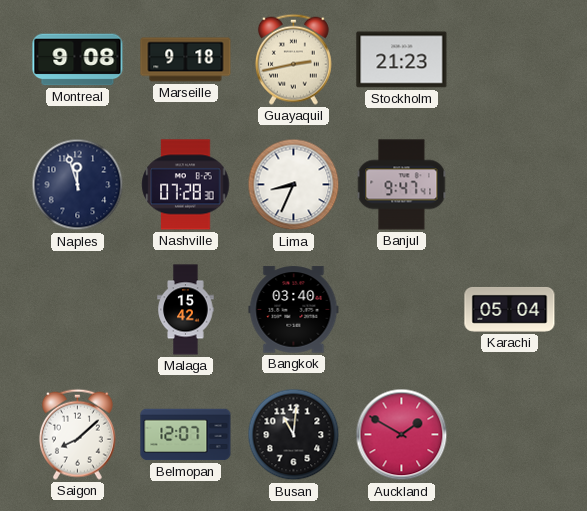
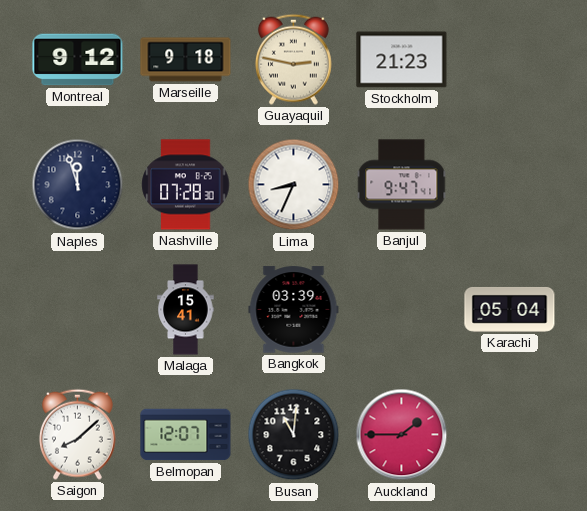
Montreal: 9:08 -> 9:12 (78, 60)
Guayaquil: 2:43 -> 2:47 (293, 59)
Malaga: 15:42 -> 15:41 (186, 310)
Bangkok: 03:40 -> 03:39 (294, 310)
Auckland: 1:50 -> 1:45 (402, 435)
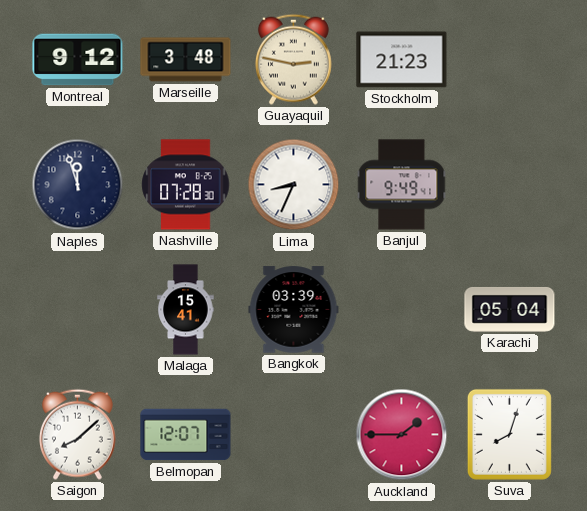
Marseille: 9:18 -> 3:48 (186, 60)
Banjul: 9:47 -> 9:49 (402, 185)
Busan: 11:01 -> none (294, 435)
Suva: none -> 8:03 (509, 434)
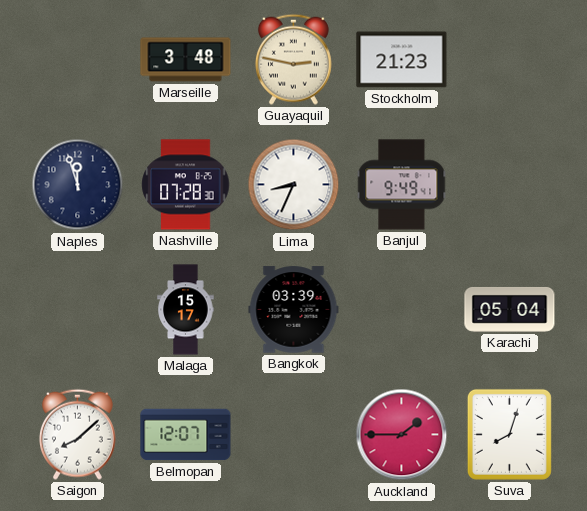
Montreal: 9:12 -> none (78, 60)
Malaga: 15:41 -> 15:17 (186, 310)
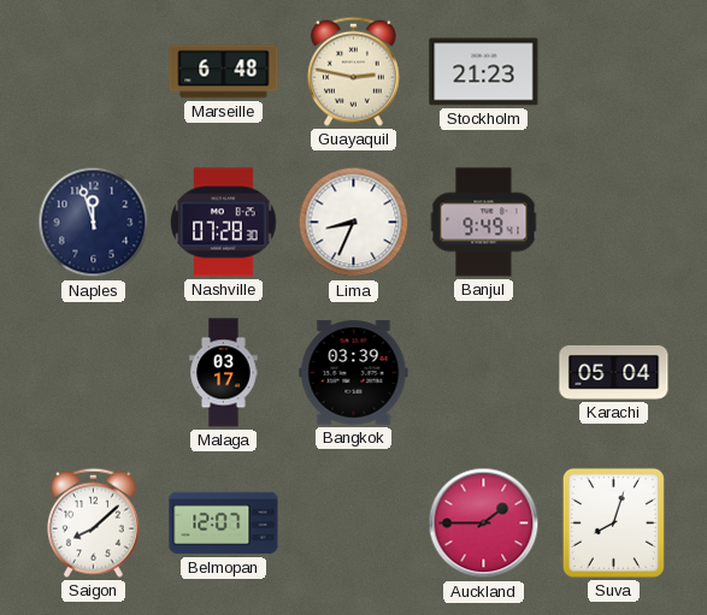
Marseille: 3:48 -> 6:48 (224, 72)
Malaga: 15:17 -> 03:17 (224, 373)
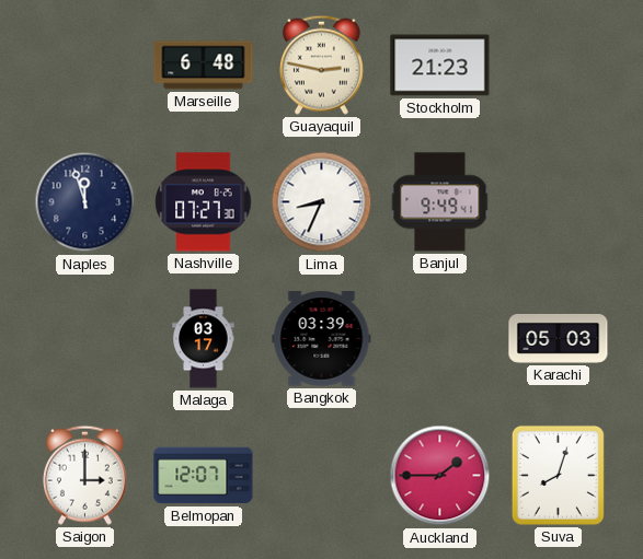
Nashville: 07:28 -> 07:27 (204, 202)
Karachi: 05:04 -> 05:03 (559, 338)
Saigon: 8:08 -> 3:00 (84, 475)
